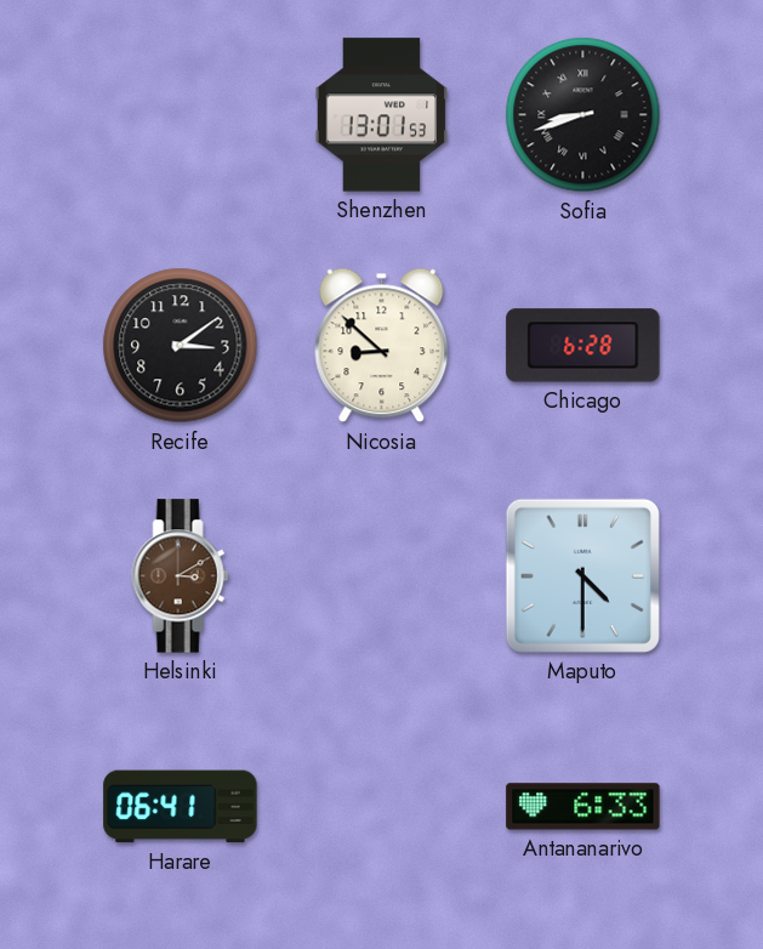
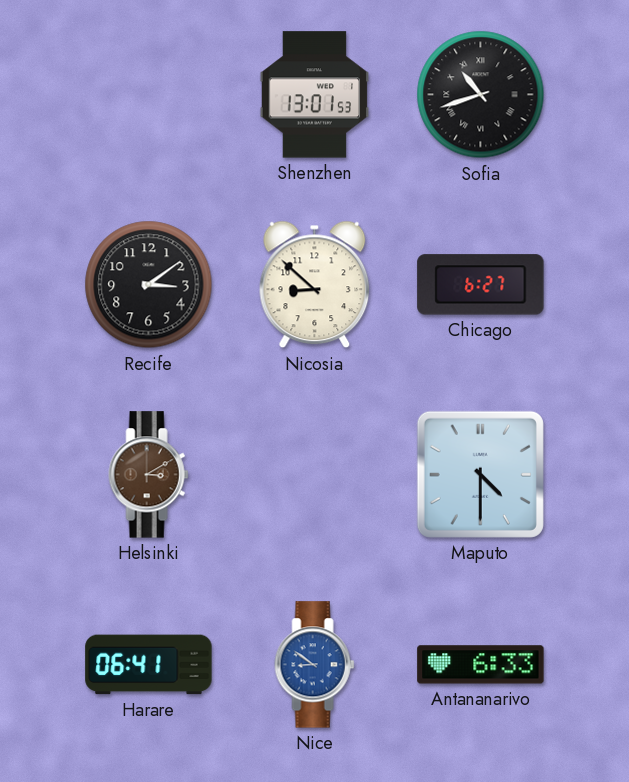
Sofia: 8:42 -> 10:42 (481, 95)
Chicago: 6:28 -> 6:27 (481, 285)
Nice: none -> 8:51 (315, 665)
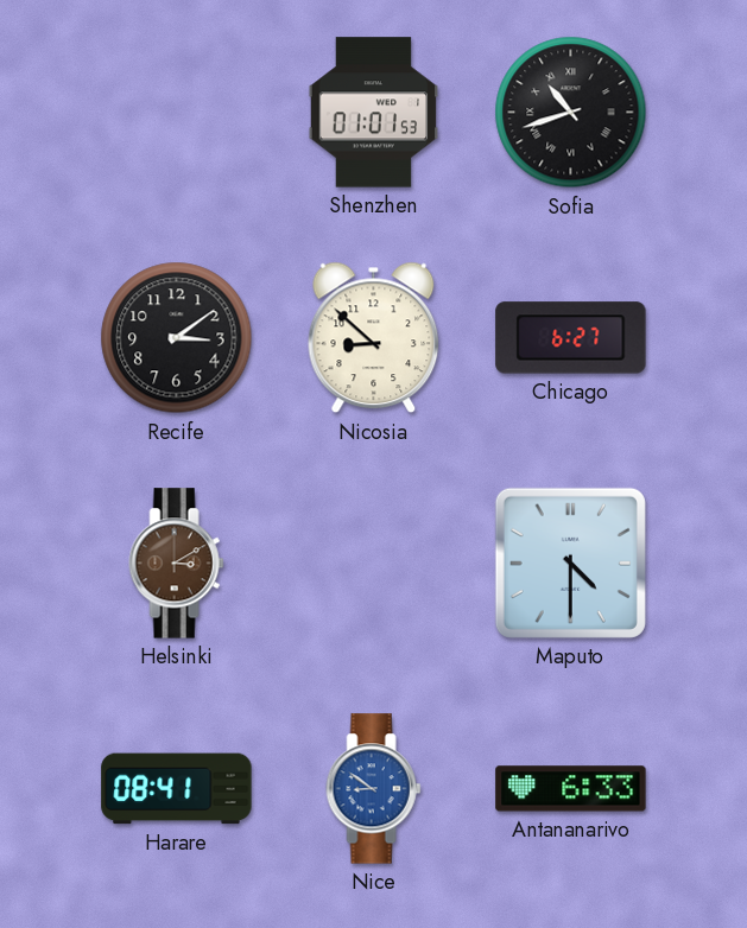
Shenzhen: 13:01 -> 01:01 (374, 113)
Harare: 06:41 -> 08:41 (177, 789)
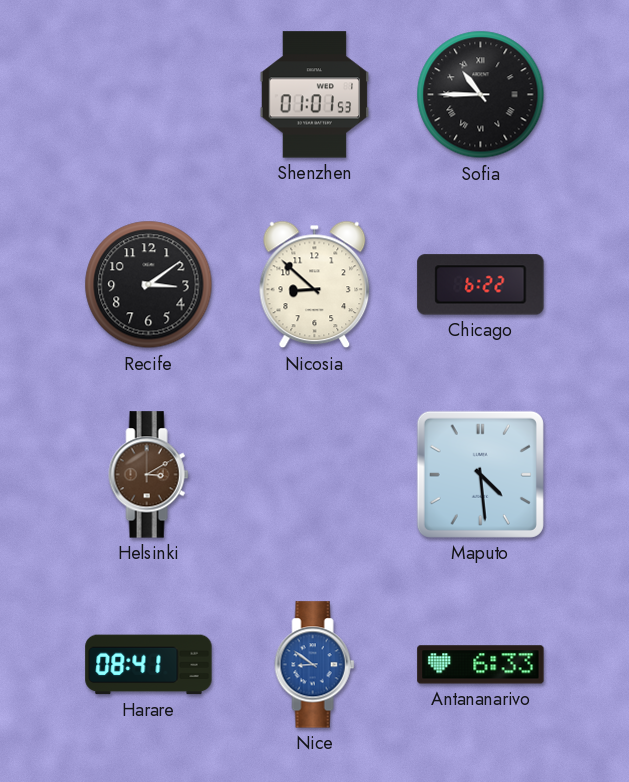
Sofia: 10:42 -> 10:45 (481, 95)
Chicago: 6:27 -> 6:22 (481, 285)
Maputo: 4:30 -> 4:29 (480, 474)
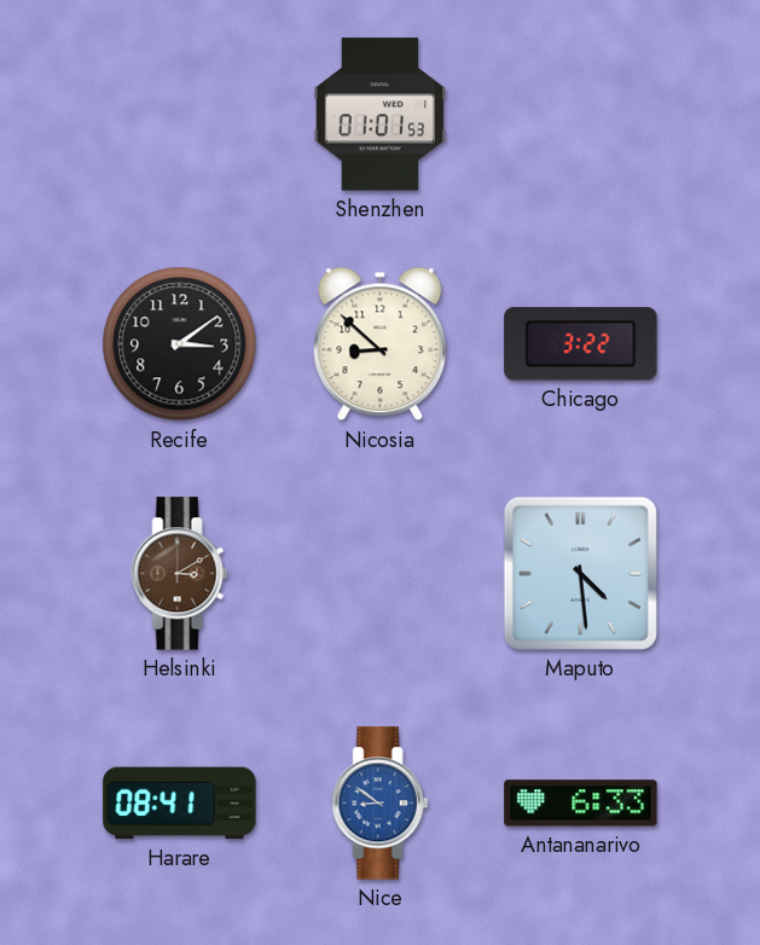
Sofia: 10:45 -> none (481, 95)
Chicago: 6:22 -> 3:22 (581, 344)
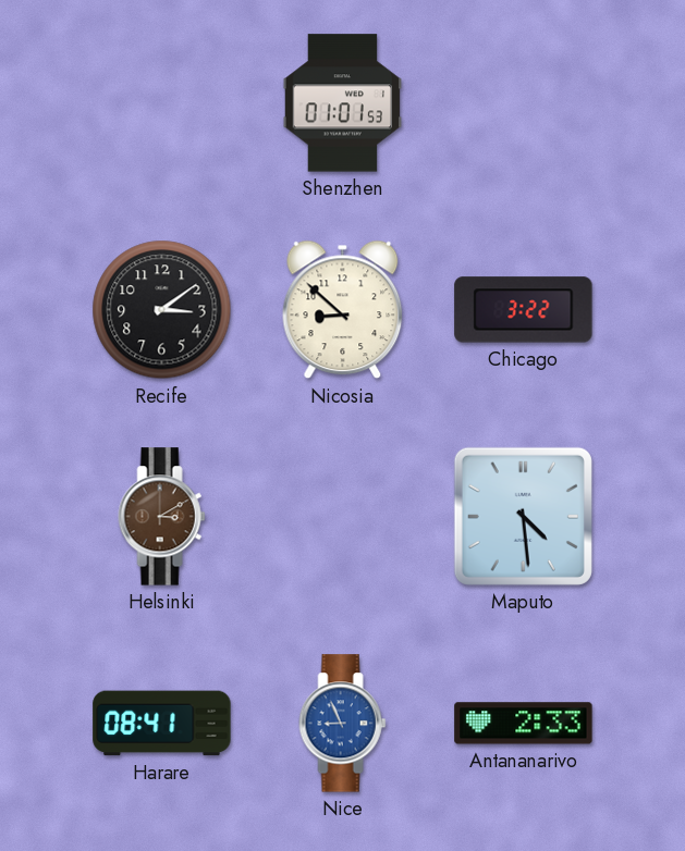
Nice: 8:51 -> 8:56 (343, 724)
Antananarivo: 6:33 -> 2:33 (524, 724)
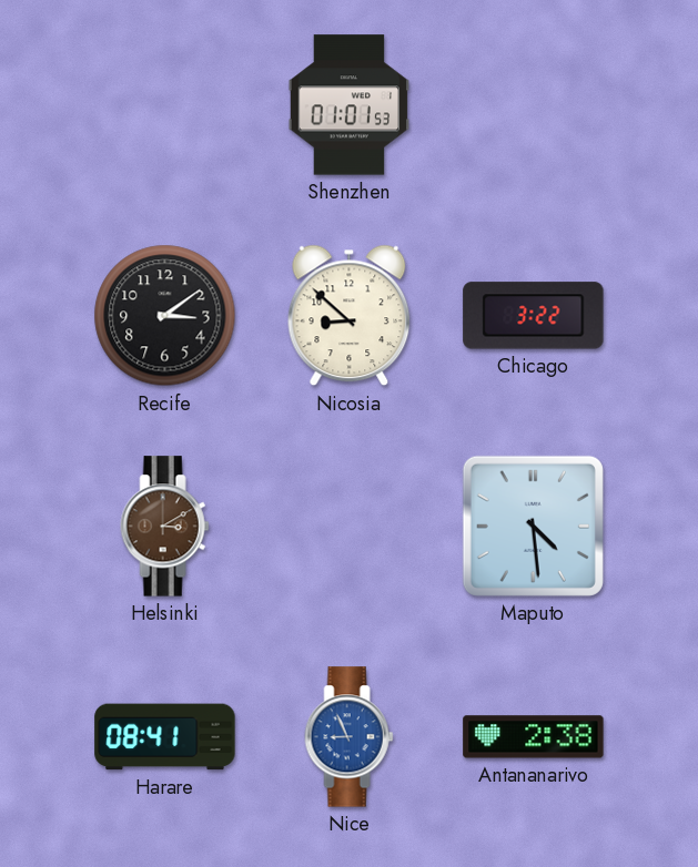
Antananarivo: 2:33 -> 2:38 (534, 737)
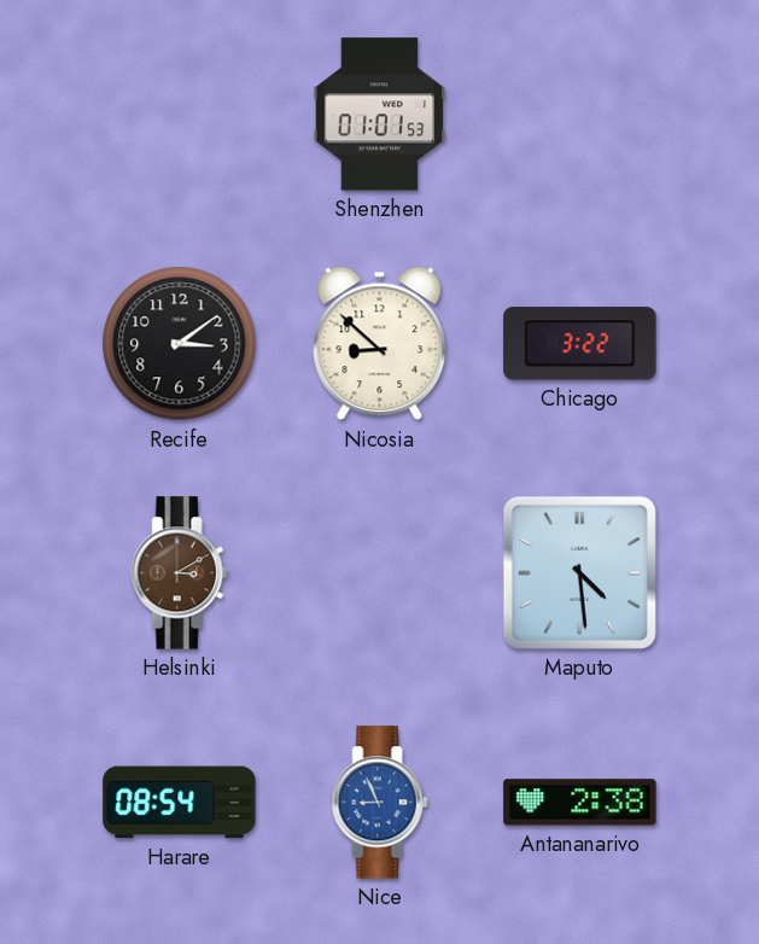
Harare: 08:41 -> 08:54 (180, 803)
